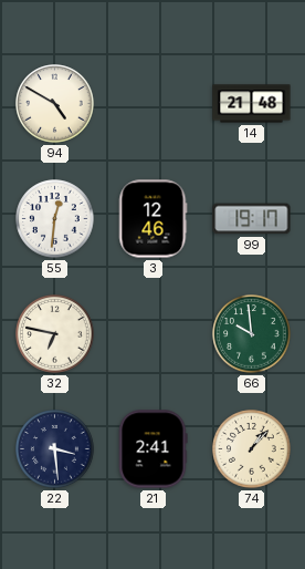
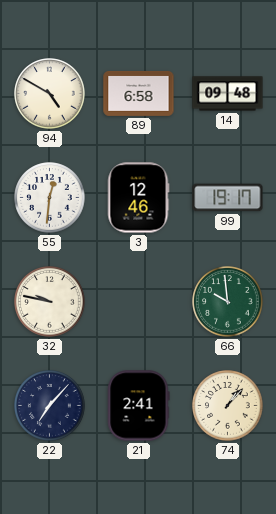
89: none -> 6:58 (139, 93)
14: 21:48 -> 09:48 (228, 94)
32: 6:47 -> 9:47 (50, 302)
22: 3:29 -> 7:07 (50, 406)
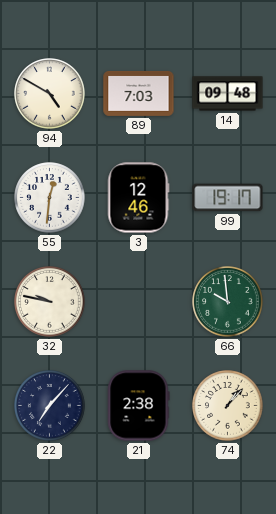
89: 6:58 -> 7:03 (139, 93)
21: 2:41 -> 2:38 (139, 406)
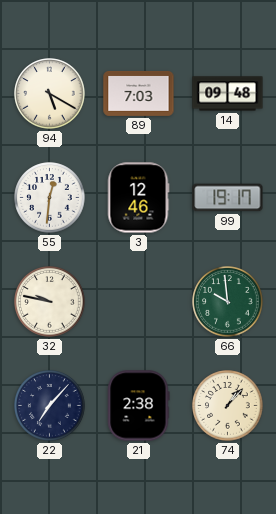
94: 4:50 -> 5:20 (50, 94)
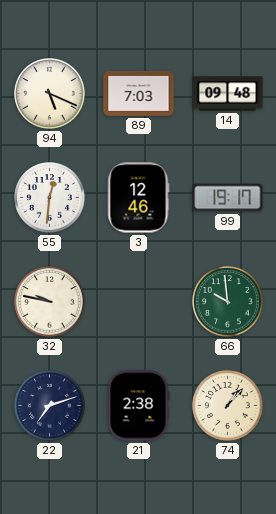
94: 5:20 -> 5:19 (50, 94)
22: 7:07 -> 7:12 (50, 406)
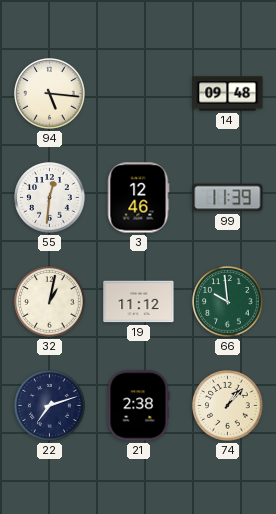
94: 5:19 -> 5:16 (50, 94)
89: 7:03 -> none (139, 93)
99: 19:17 -> 11:39 (228, 198)
32: 9:47 -> 1:02 (50, 302)
19: none -> 11:12 (139, 302)
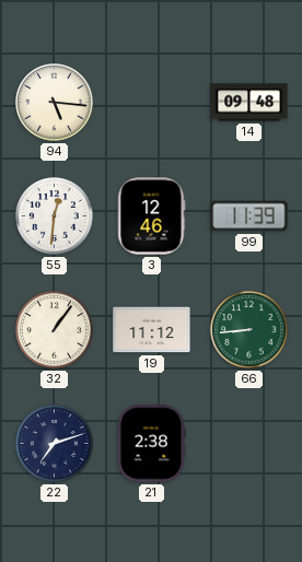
32: 1:02 -> 1:06 (55, 330)
66: 9:59 -> 8:44 (249, 330)
74: 1:07 -> none (228, 406)
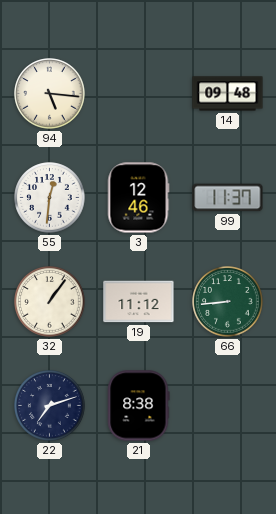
99: 11:39 -> 11:37 (228, 198)
21: 2:38 -> 8:38 (139, 406)
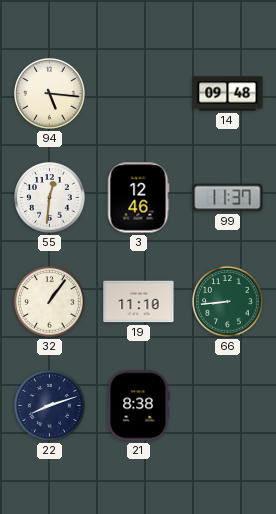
19: 11:12 -> 11:10 (139, 302)
22: 7:12 -> 8:12 (50, 406)
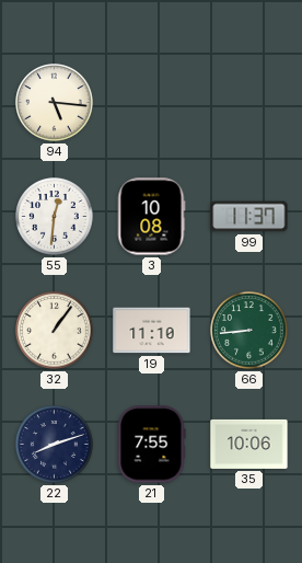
14: 09:48 -> none (228, 94)
3: 12:46 -> 10:08 (151, 217)
21: 8:38 -> 7:55 (152, 445)
35: none -> 10:06 (249, 444)
